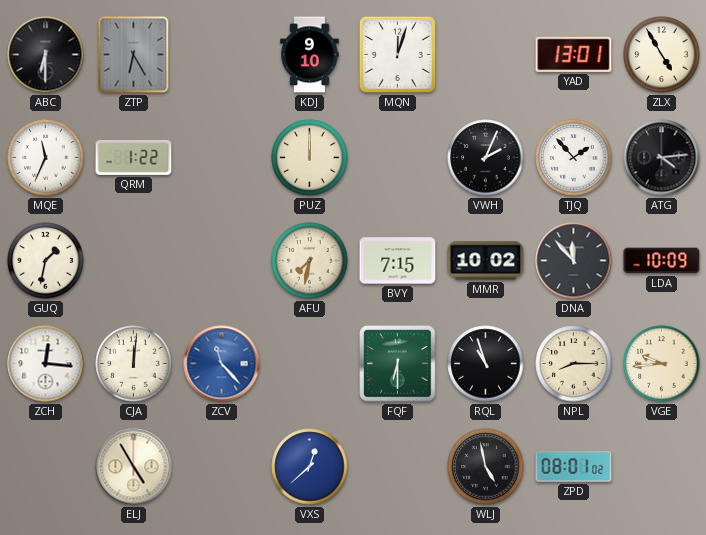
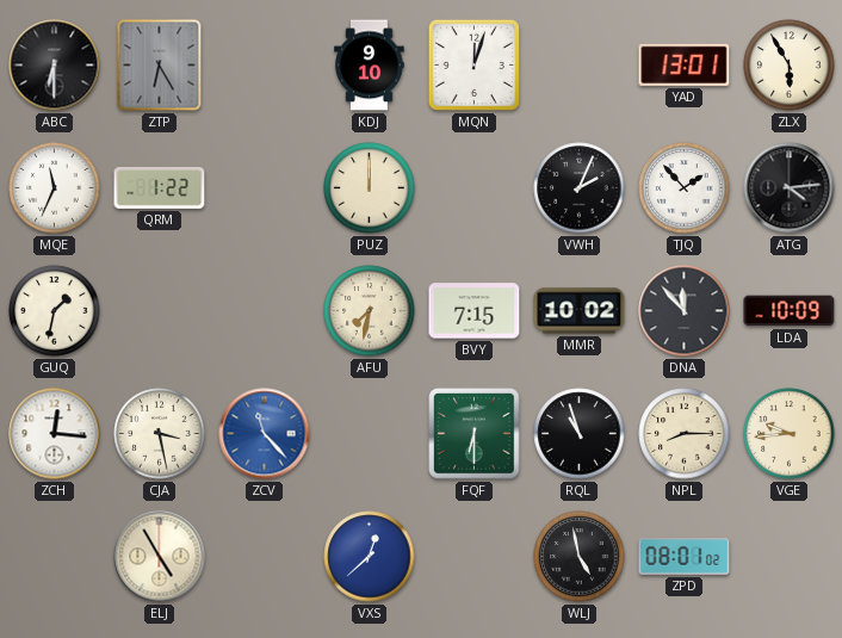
ZLX: 4:55 -> 5:55 (790, 66)
CJA: 12:01 -> 3:28 (160, 434)
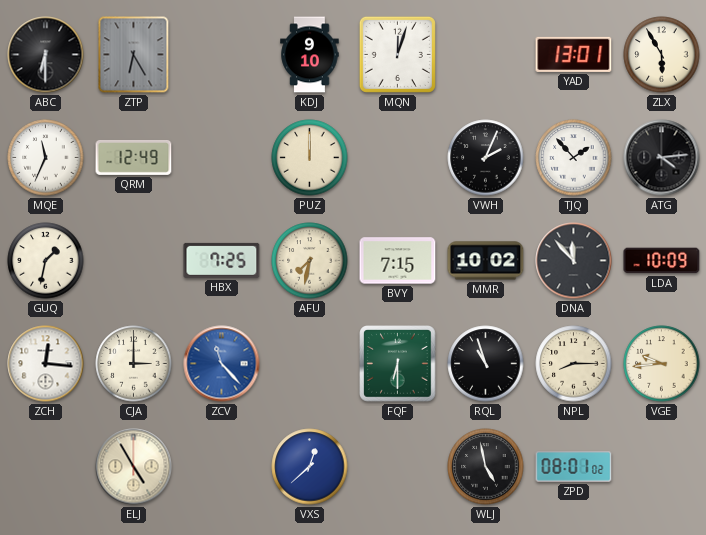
QRM: 1:22 -> 12:49 (134, 157)
HBX: none -> 7:25 (222, 260)
CJA: 3:28 -> 3:00 (134, 364)
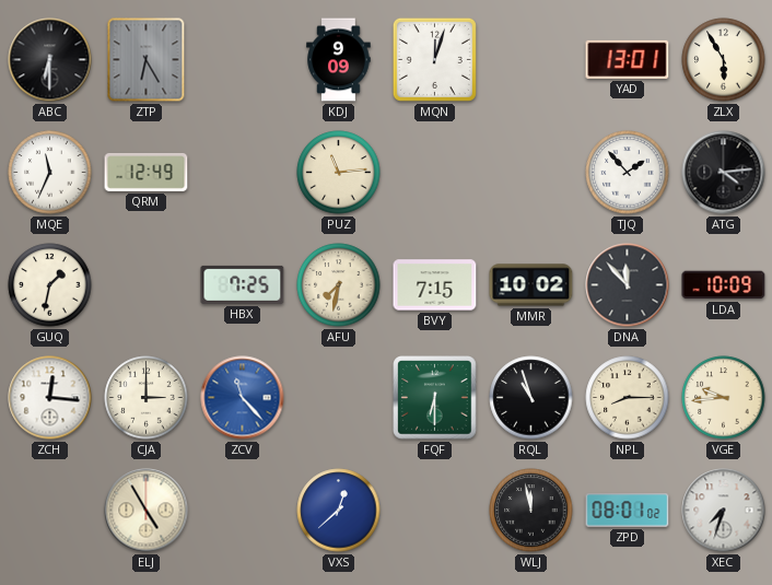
KDJ: 9:10 -> 9:09 (339, 60)
PUZ: 12:00 -> 11:14 (339, 173)
VWH: 2:04 -> none (486, 158)
WLJ: 4:58 -> 11:58 (531, 511)
XEC: none -> 7:33 (724, 511)
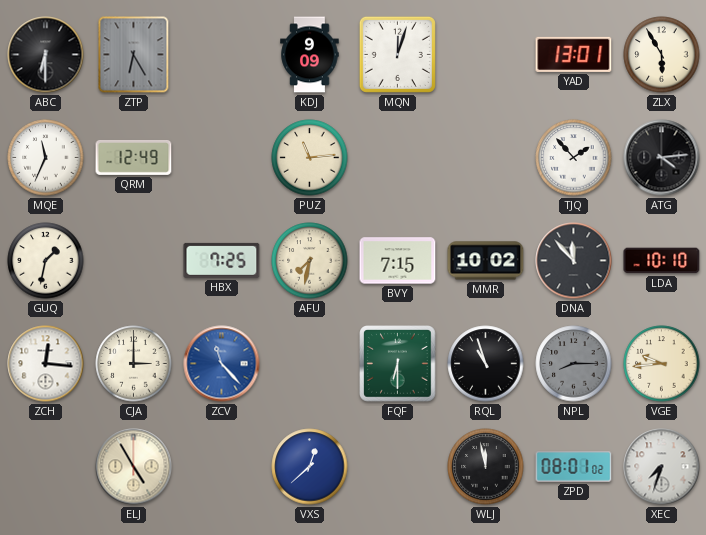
LDA: 10:09 -> 10:10 (662, 261)
NPL dial: cream -> grey (574, 364)
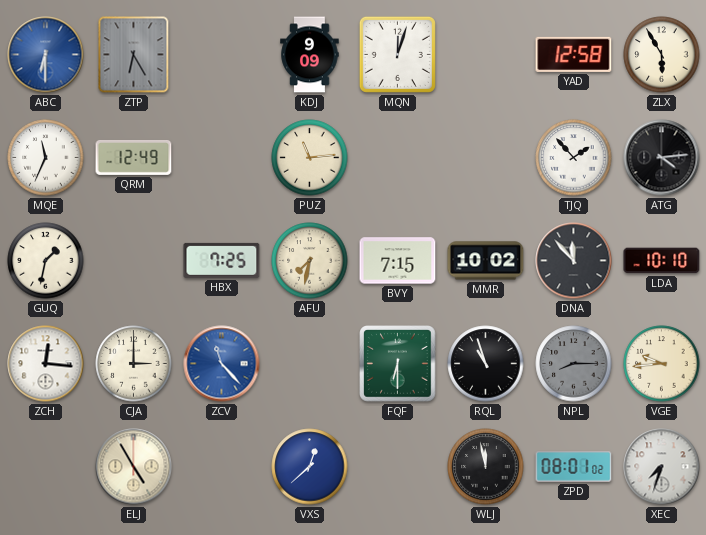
ABC dial: black -> blue (46, 55)
YAD: 13:01 -> 12:58 (574, 54)
